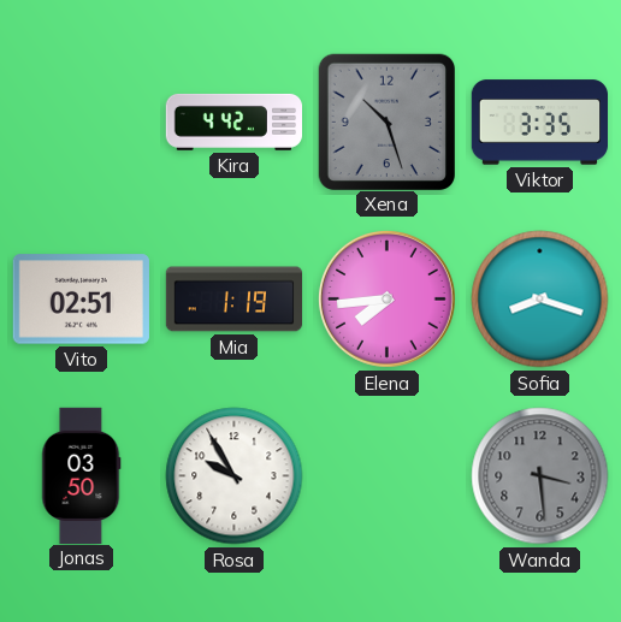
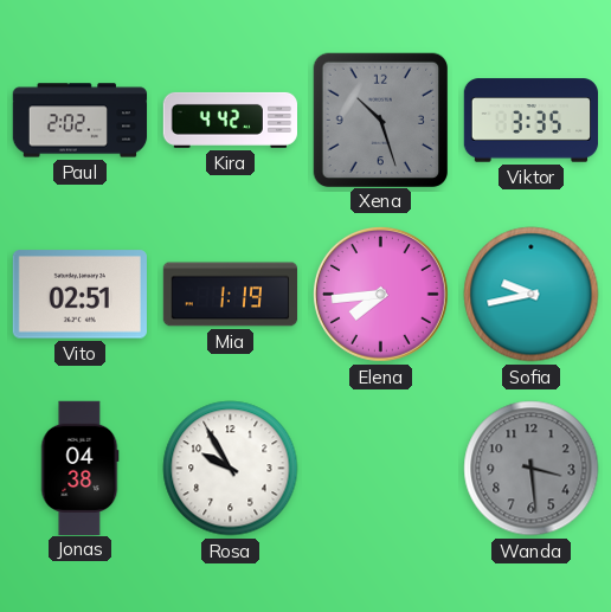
Paul: none -> 2:02 (81, 121)
Sofia: 8:18 -> 9:43 (532, 295)
Jonas: 03:50 -> 04:38 (79, 468)
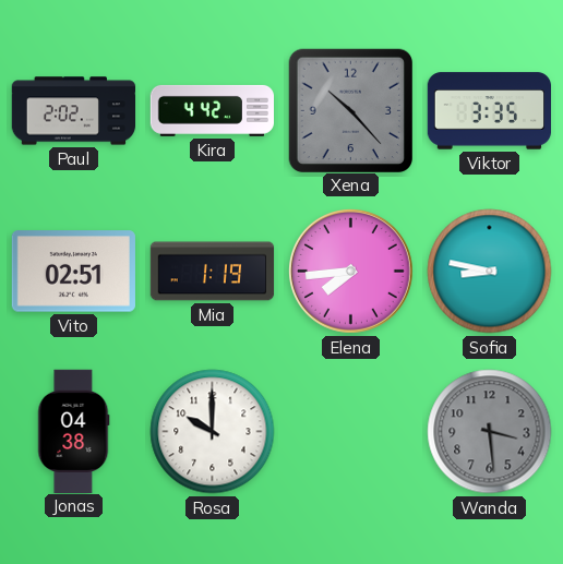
Xena: 10:27 -> 10:23 (350, 110)
Sofia: 9:43 -> 8:47 (490, 272)
Rosa: 9:55 -> 10:00 (213, 432)
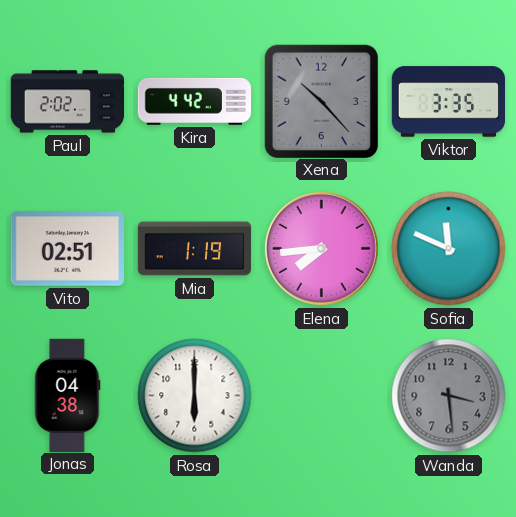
Sofia: 8:47 -> 11:49 (449, 249)
Rosa: 10:00 -> 6:00 (195, 396)
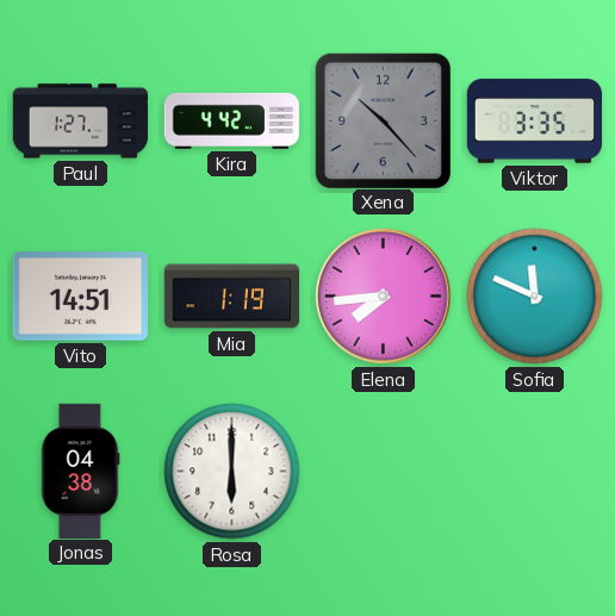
Paul: 2:02 -> 1:27 (81, 122)
Vito: 02:51 -> 14:51 (80, 297)
Wanda: 3:29 -> none (449, 396)
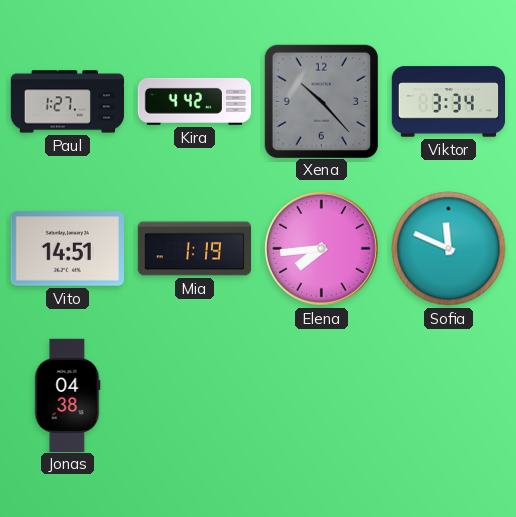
Viktor: 3:35 -> 3:34 (448, 102)
Rosa: 6:00 -> none (232, 472)
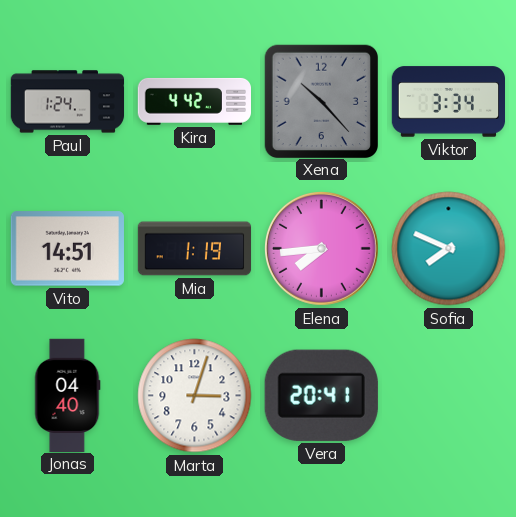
Paul: 1:27 -> 1:24 (68, 102)
Sofia: 11:49 -> 7:49 (449, 249)
Jonas: 04:38 -> 04:40 (67, 395)
Marta: none -> 3:03 (195, 396)
Vera: none -> 20:41 (321, 395)
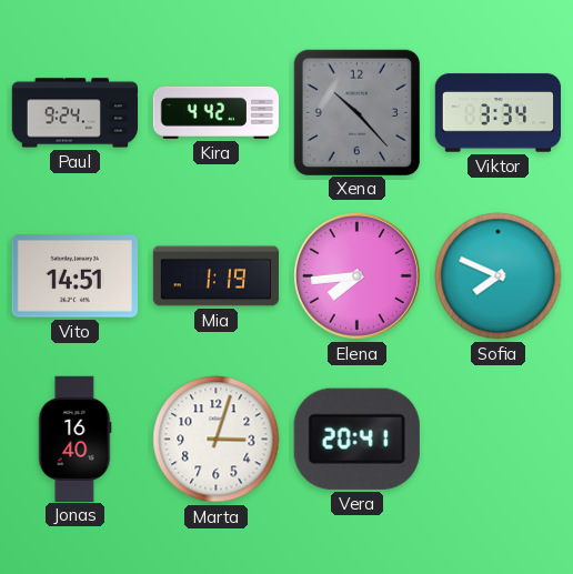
Paul: 1:24 -> 9:24 (76, 113)
Jonas: 04:40 -> 16:40 (74, 439)
